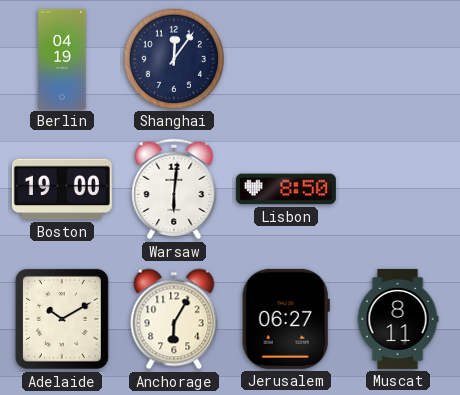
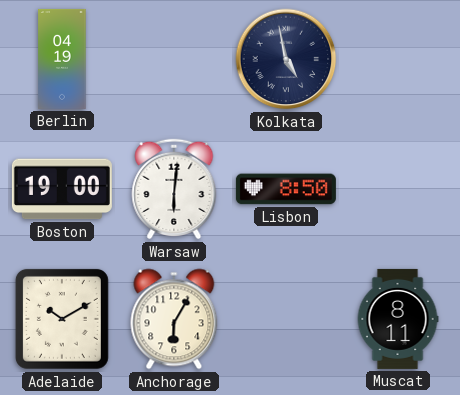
Shanghai: 12:06 -> none (174, 59)
Kolkata: none -> 4:58 (286, 59)
Jerusalem: 06:27 -> none (286, 319)
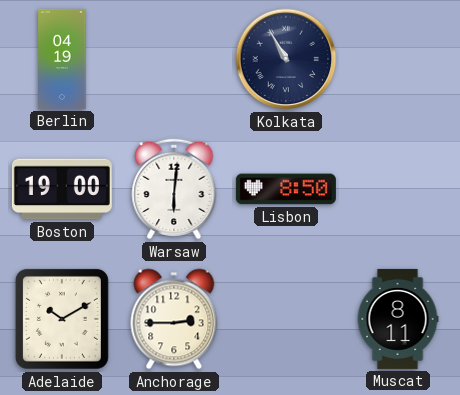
Kolkata: 4:58 -> 10:55 (286, 59)
Anchorage: 6:05 -> 2:45 (174, 319)
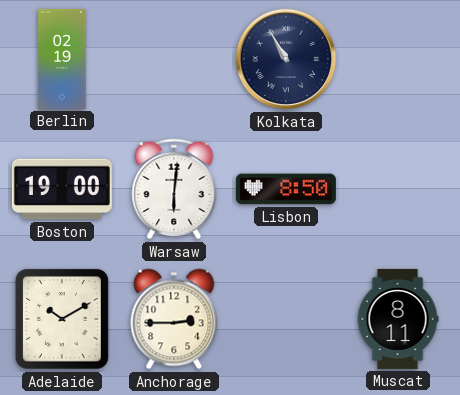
Berlin: 04:19 -> 02:19 (62, 59)
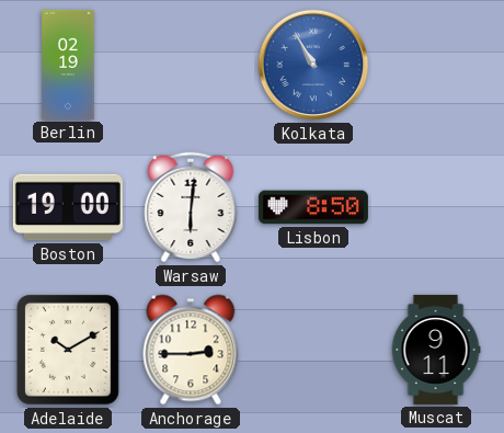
Kolkata dial: navy -> blue (313, 65)
Muscat: 8:11 -> 9:11 (436, 350)
